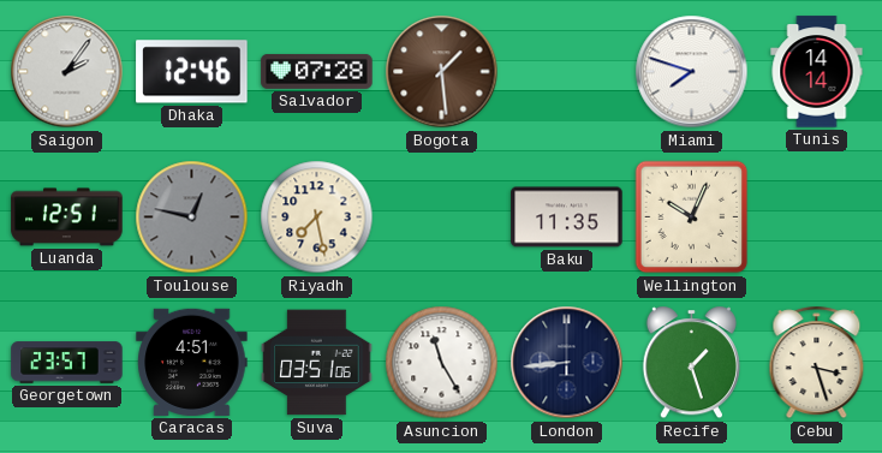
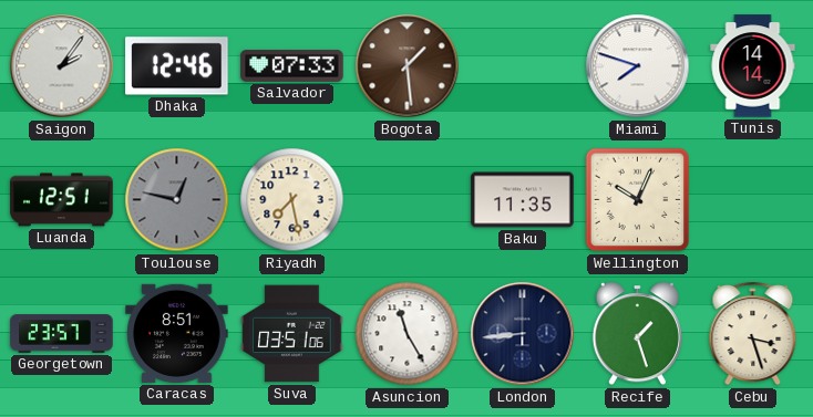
Salvador: 07:28 -> 07:33 (292, 65)
Caracas: 4:51 -> 8:51 (177, 333)
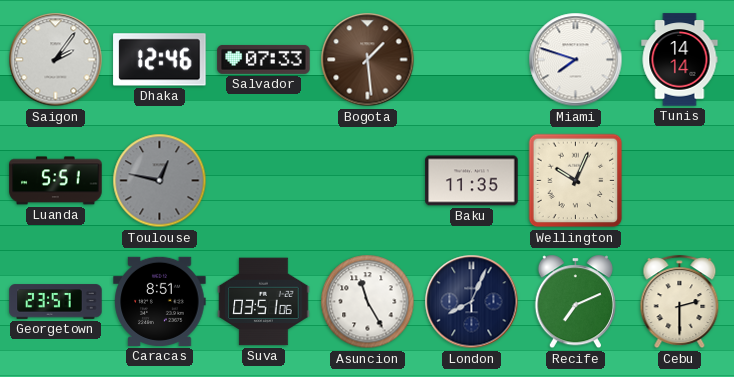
Luanda: 12:51 -> 5:51 (56, 181)
Riyadh: 7:28 -> none (292, 200)
London: 8:44 -> 8:04 (472, 302)
Recife: 1:27 -> 7:11 (575, 302)
Cebu: 3:27 -> 2:30 (680, 302)
